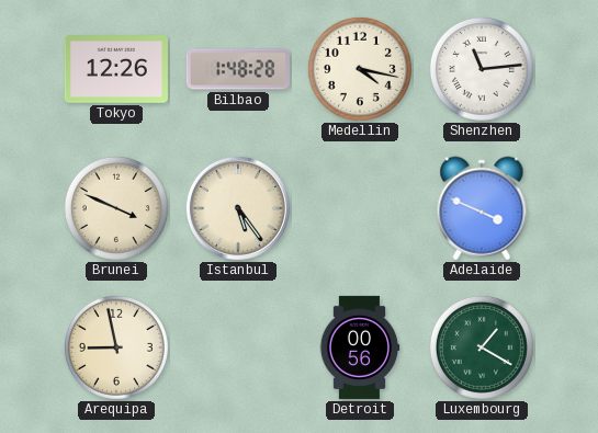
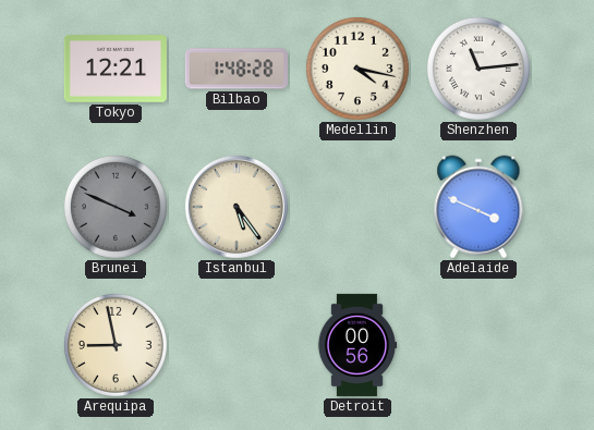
Tokyo: 12:26 -> 12:21 (116, 70)
Brunei dial: cream -> grey (116, 207)
Luxembourg: 1:20 -> none (482, 347)
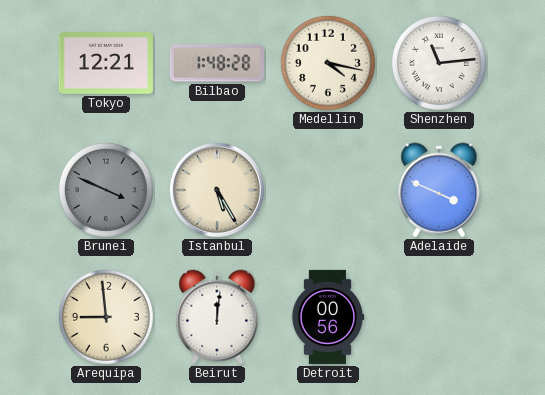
Istanbul: 5:24 -> 5:25 (217, 190)
Arequipa: 8:58 -> 8:59 (106, 317)
Beirut: none -> 12:01 (217, 317)
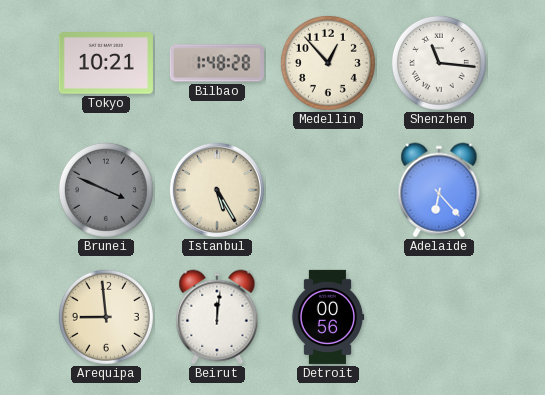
Tokyo: 12:21 -> 10:21 (106, 64)
Medellin: 4:17 -> 12:53 (328, 63)
Shenzhen: 11:14 -> 11:16 (439, 63)
Adelaide: 3:49 -> 6:23 (439, 190)
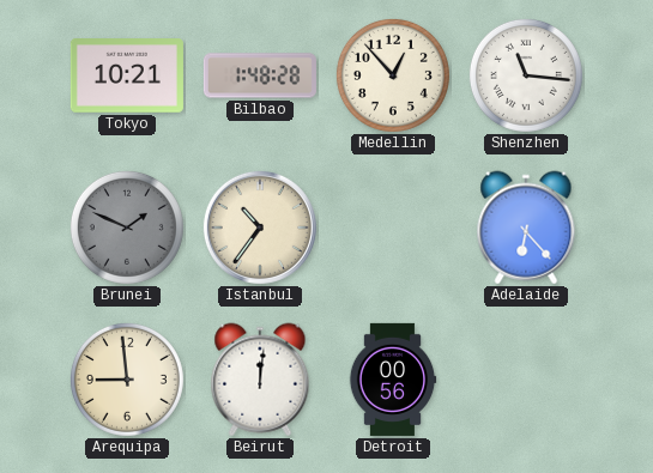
Brunei: 3:49 -> 1:49 (127, 228)
Istanbul: 5:25 -> 10:36 (260, 228)
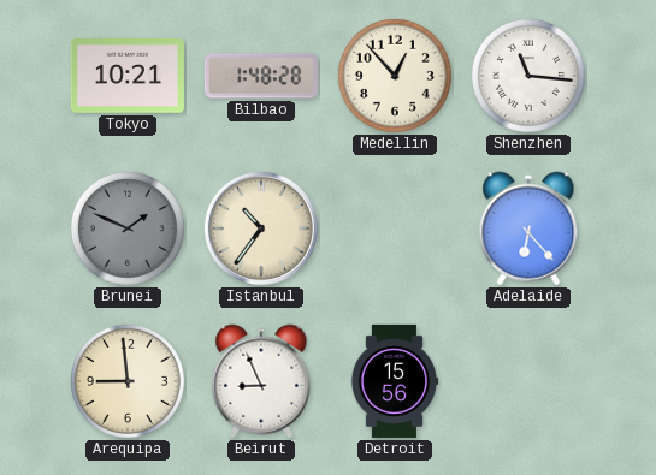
Beirut: 12:01 -> 8:56 (261, 381)
Detroit: 00:56 -> 15:56 (395, 381)
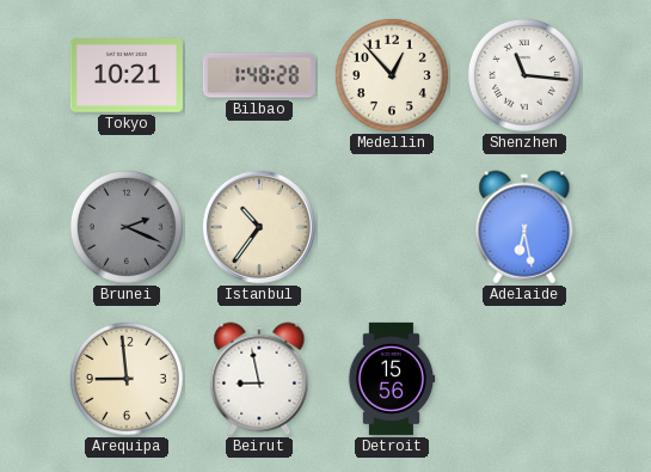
Brunei: 1:49 -> 2:19 (127, 227)
Adelaide: 6:23 -> 6:28 (524, 227)
Beirut: 8:56 -> 8:58 (259, 379)
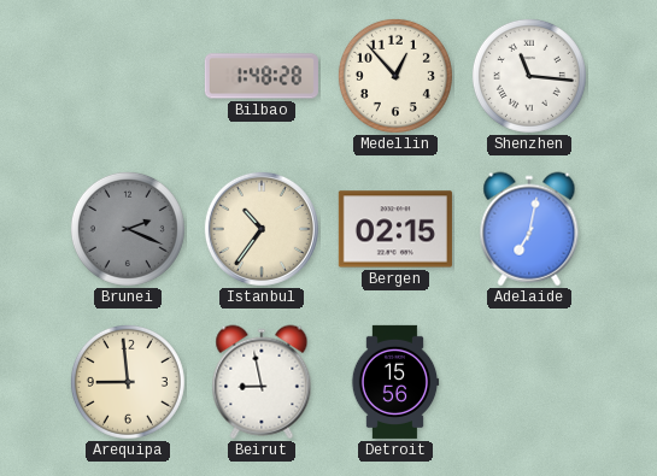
Tokyo: 10:21 -> none (127, 76)
Bergen: none -> 02:15 (395, 229)
Adelaide: 6:28 -> 7:02 (529, 229)
